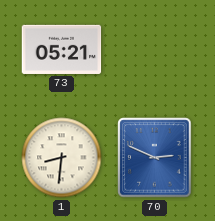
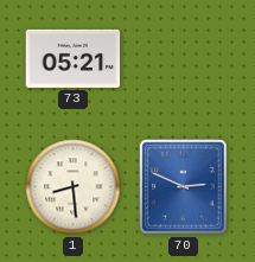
1: 8:31 -> 8:29 (74, 187)
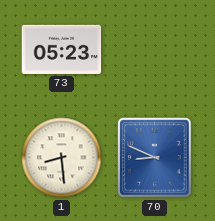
73: 05:21 -> 05:23 (62, 49)
70: 2:49 -> 8:49 (155, 158)
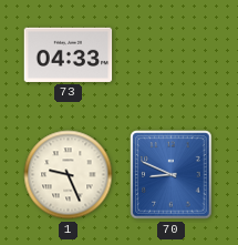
73: 05:23 -> 04:33 (69, 54)
1: 8:29 -> 9:26 (69, 175)
